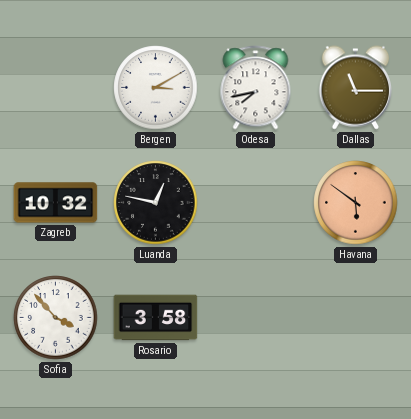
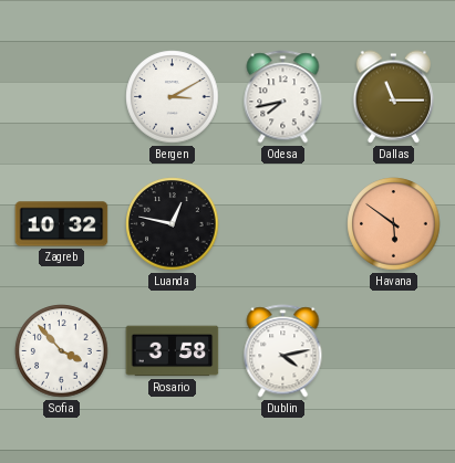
Dublin: none -> 4:13 (283, 351)
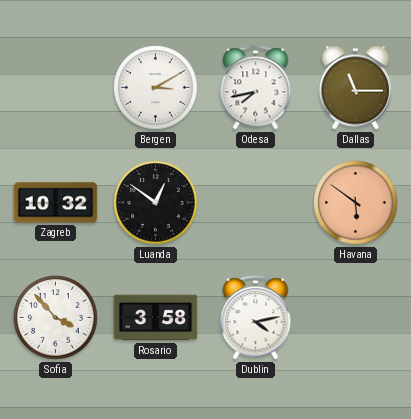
Luanda: 12:47 -> 12:51 (156, 203)
